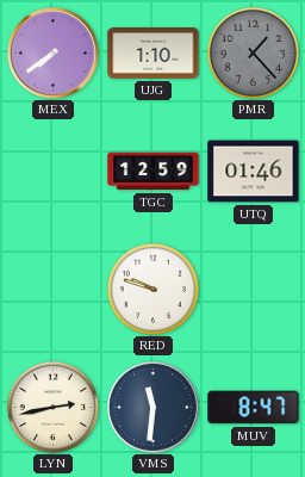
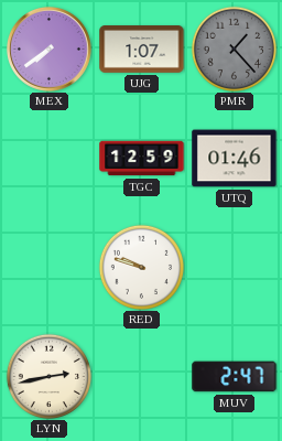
UJG: 1:10 -> 1:07 (142, 50)
VMS: 11:31 -> none (154, 408)
MUV: 8:47 -> 2:47 (235, 377)
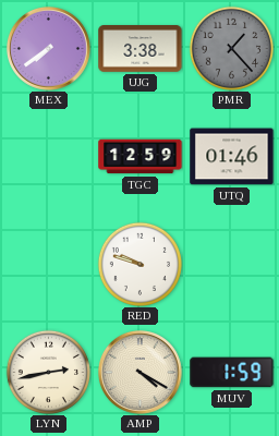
UJG: 1:07 -> 3:38 (141, 49)
AMP: none -> 4:20 (141, 373)
MUV: 2:47 -> 1:59 (232, 373)
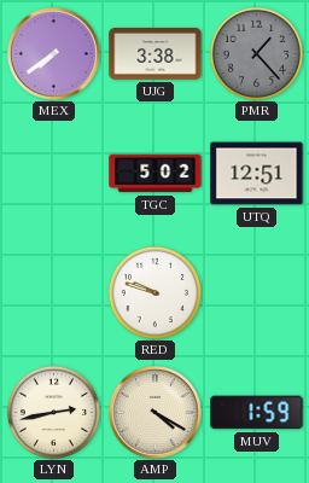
TGC: 12:59 -> 5:02 (156, 174)
UTQ: 01:46 -> 12:51 (257, 174)
